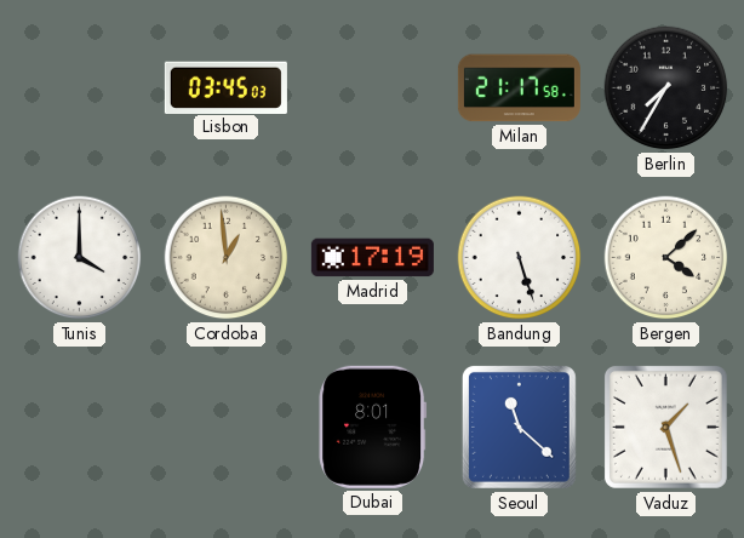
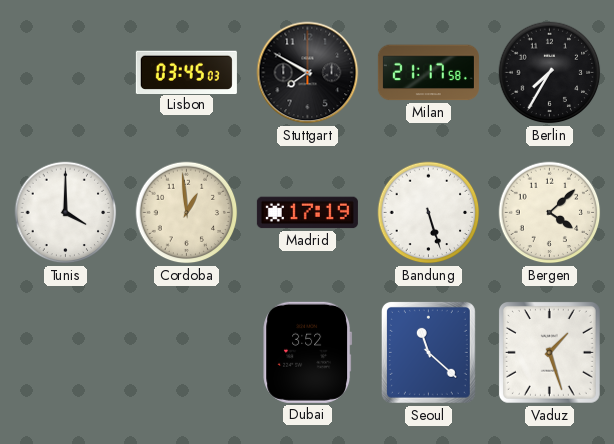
Stuttgart: none -> 7:50 (308, 73)
Dubai: 8:01 -> 3:52 (307, 352)
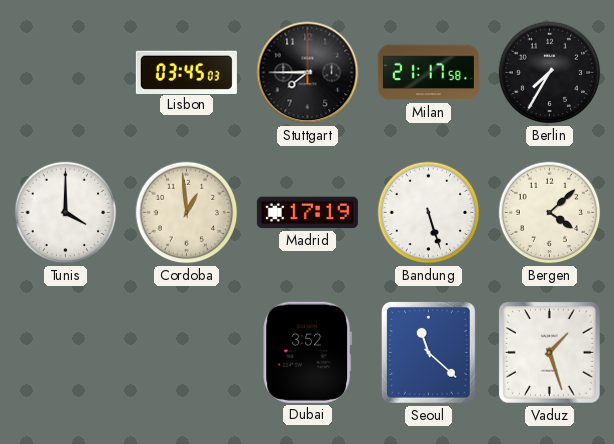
Stuttgart: 7:50 -> 7:45 (308, 73)
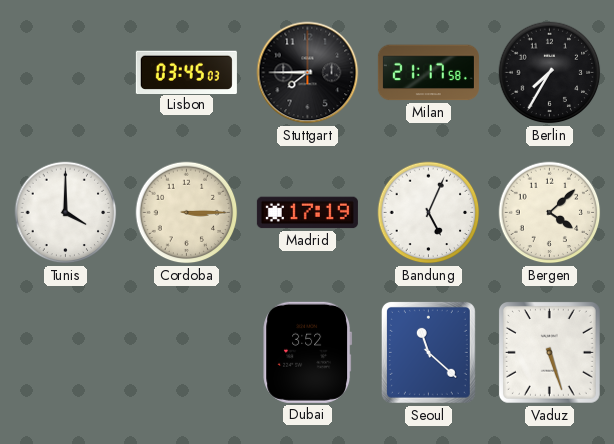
Cordoba: 12:59 -> 3:15 (187, 213)
Bandung: 5:27 -> 5:04 (429, 213)
Vaduz: 1:27 -> 5:27 (549, 352)
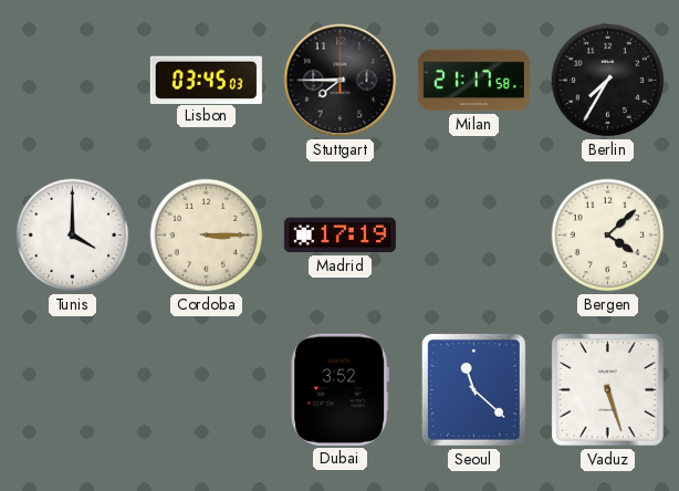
Bandung: 5:04 -> none (429, 213)
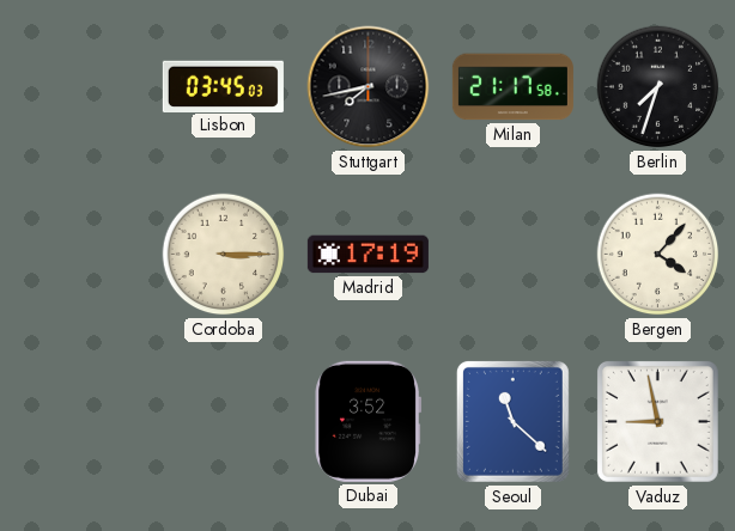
Stuttgart: 7:45 -> 7:43 (369, 87)
Berlin: 7:35 -> 7:33 (658, 87)
Tunis: 4:00 -> none (73, 236)
Bergen: 4:08 -> 4:07 (658, 255)
Vaduz: 5:27 -> 8:58 (657, 421)
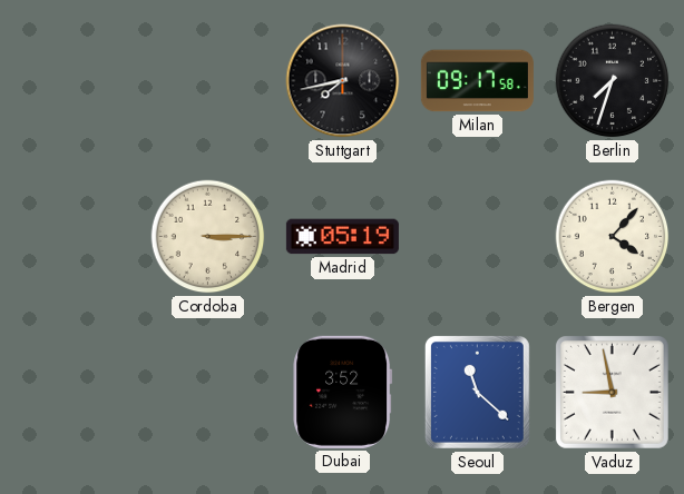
Lisbon: 03:45 -> none (223, 86)
Milan: 21:17 -> 09:17 (477, 81)
Madrid: 17:19 -> 05:19 (342, 237)
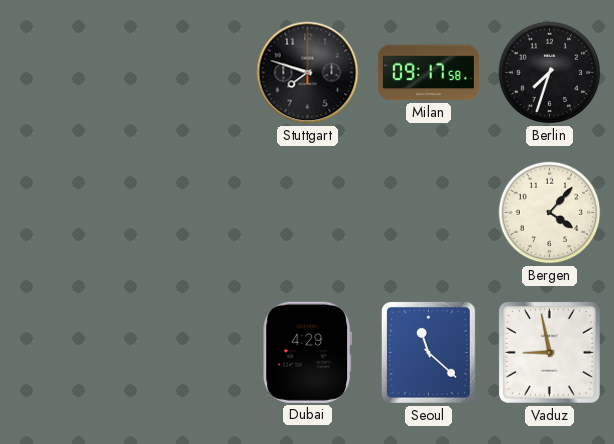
Stuttgart: 7:43 -> 7:48 (308, 73)
Cordoba: 3:15 -> none (208, 237)
Madrid: 05:19 -> none (342, 237)
Dubai: 3:52 -> 4:29 (307, 352)
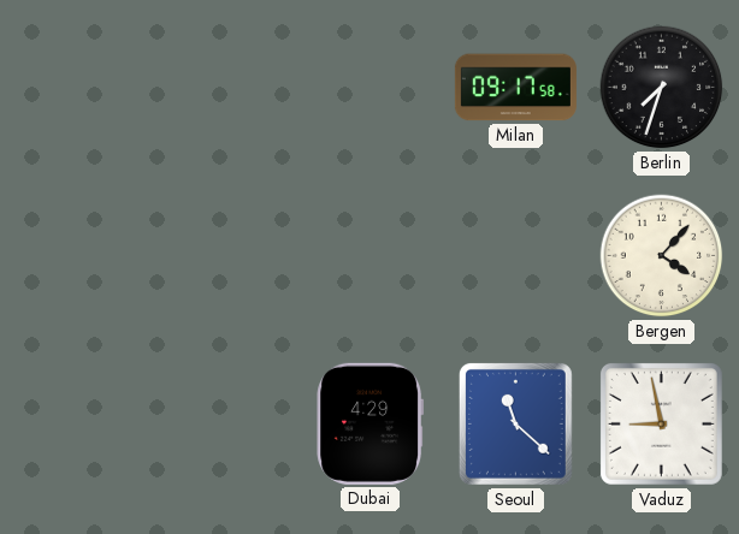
Stuttgart: 7:48 -> none (308, 73)
